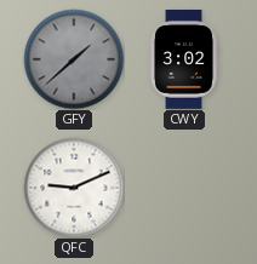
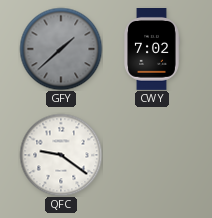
CWY: 3:02 -> 7:02 (152, 50)
QFC: 9:11 -> 9:21 (61, 155)
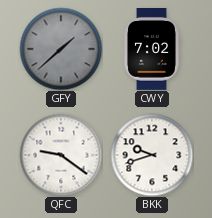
BKK: none -> 9:42 (152, 155)
